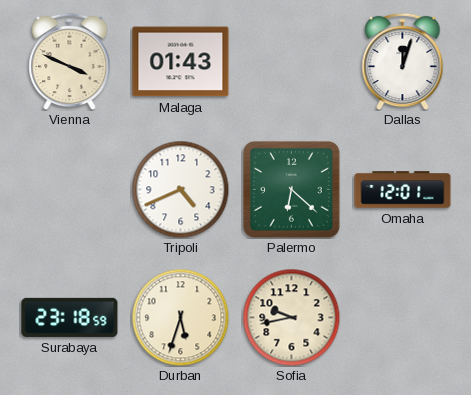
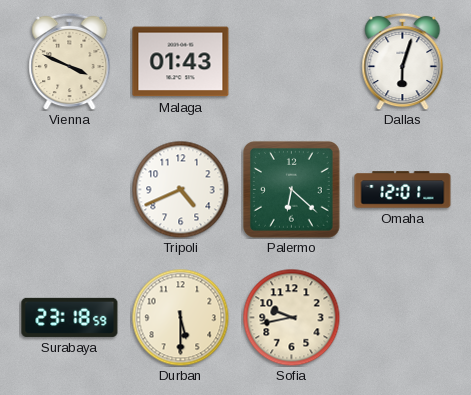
Dallas: 12:03 -> 6:03 (403, 61)
Durban: 5:33 -> 5:30 (180, 317)
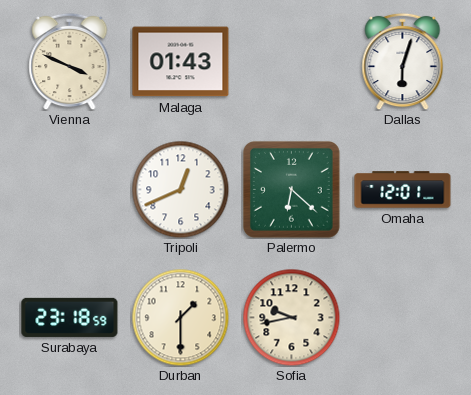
Tripoli: 4:41 -> 12:41 (180, 189)
Durban: 5:30 -> 1:30 (180, 317)
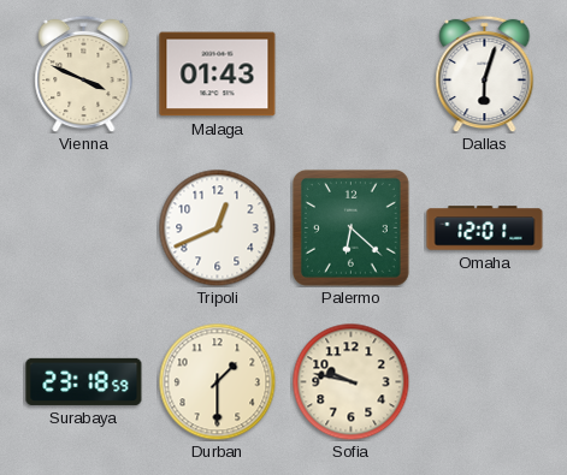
Sofia: 9:43 -> 9:47 (350, 381)
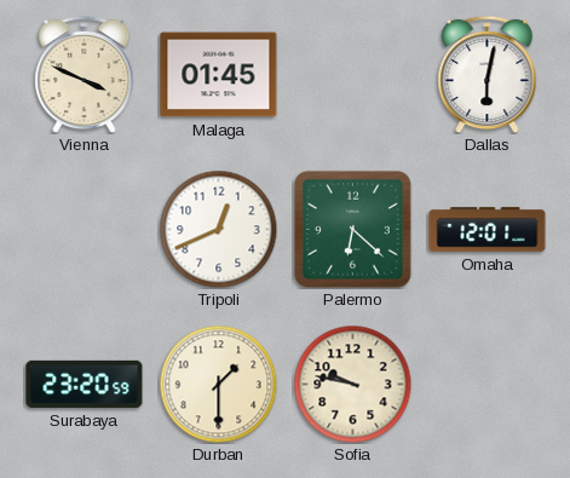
Malaga: 01:43 -> 01:45 (219, 75)
Dallas: 6:03 -> 6:02 (488, 74)
Surabaya: 23:18 -> 23:20 (85, 384)
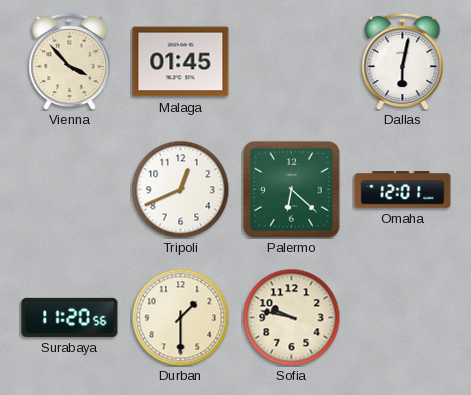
Vienna: 3:49 -> 3:53 (70, 61)
Surabaya: 23:20 -> 11:20 (70, 317)
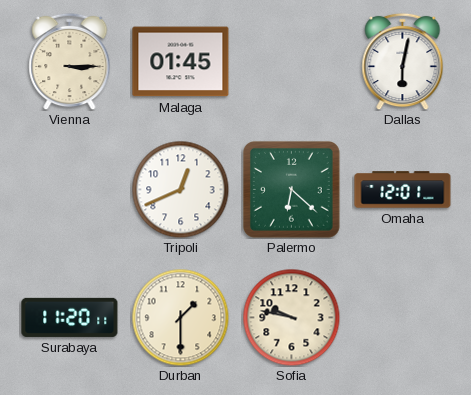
Vienna: 3:53 -> 3:15 (70, 61)
Surabaya: 11:20:56 -> 11:20:11 (70, 317)
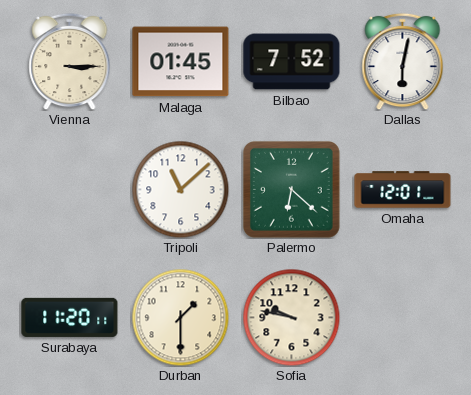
Bilbao: none -> 7:52 (292, 62)
Tripoli: 12:41 -> 11:08 (180, 189)
